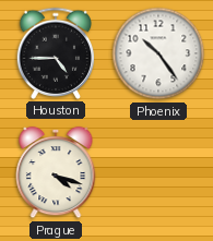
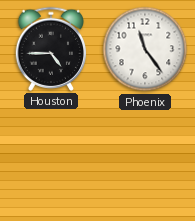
Phoenix: 10:24 -> 11:24 (145, 49)
Prague: 4:18 -> none (56, 172)
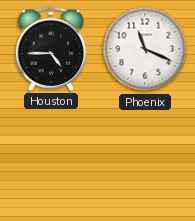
Phoenix: 11:24 -> 11:19 (145, 49)
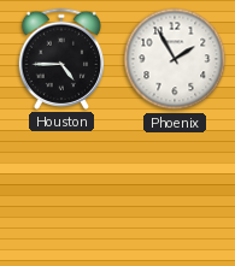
Phoenix: 11:19 -> 1:55 (175, 59)
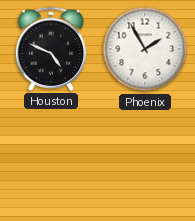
Houston: 4:45 -> 4:49 (51, 49)
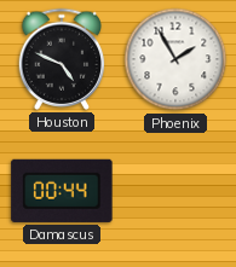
Damascus: none -> 00:44 (62, 191)
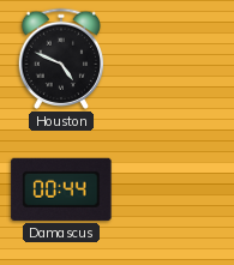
Phoenix: 1:55 -> none (175, 59)
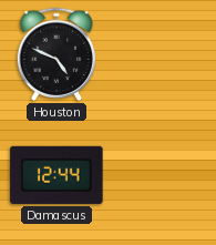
Damascus: 00:44 -> 12:44 (56, 175)
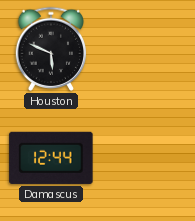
Houston: 4:49 -> 5:49 (51, 49)
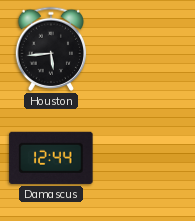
Houston: 5:49 -> 5:44 (51, 49)
